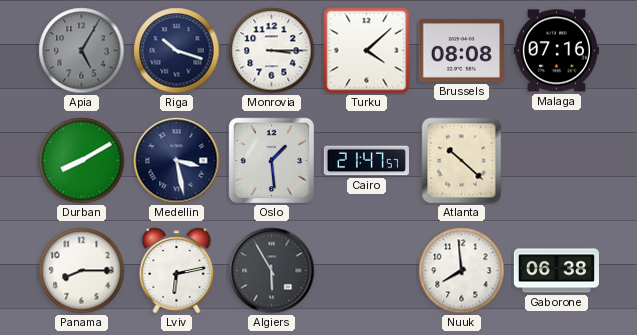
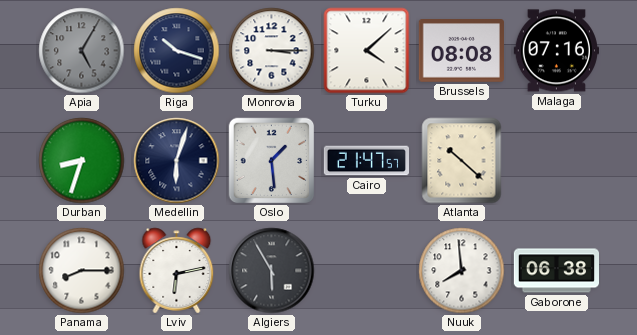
Durban: 8:10 -> 8:33 (82, 161)
Medellin: 3:28 -> 6:03 (177, 161)
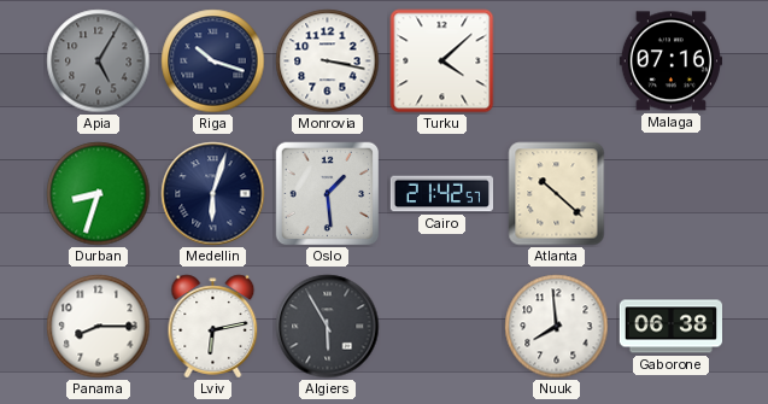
Monrovia: 3:15 -> 3:17 (328, 62)
Brussels: 08:08 -> none (461, 51)
Cairo: 21:47 -> 21:42 (441, 194)
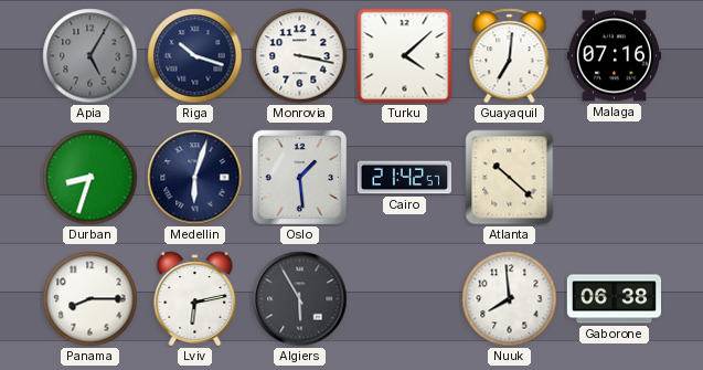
Guayaquil: none -> 7:01 (510, 56)
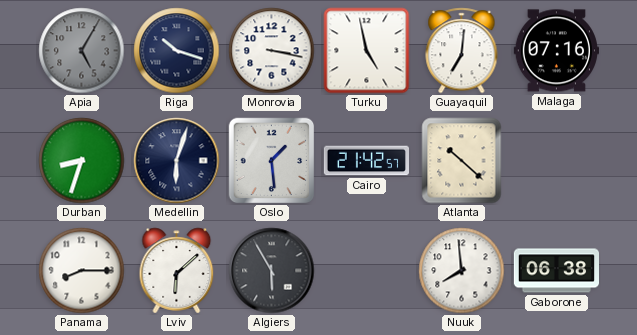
Turku: 4:08 -> 4:58 (367, 51)
Lviv: 6:13 -> 6:08 (177, 271)
